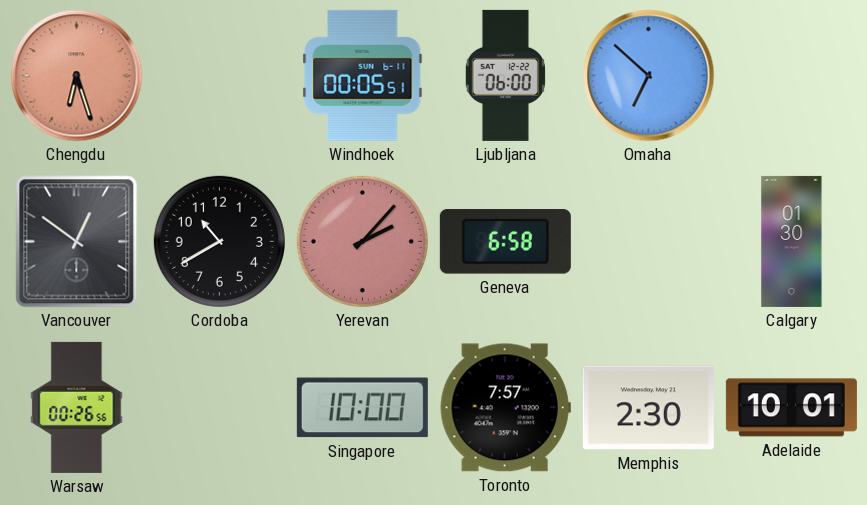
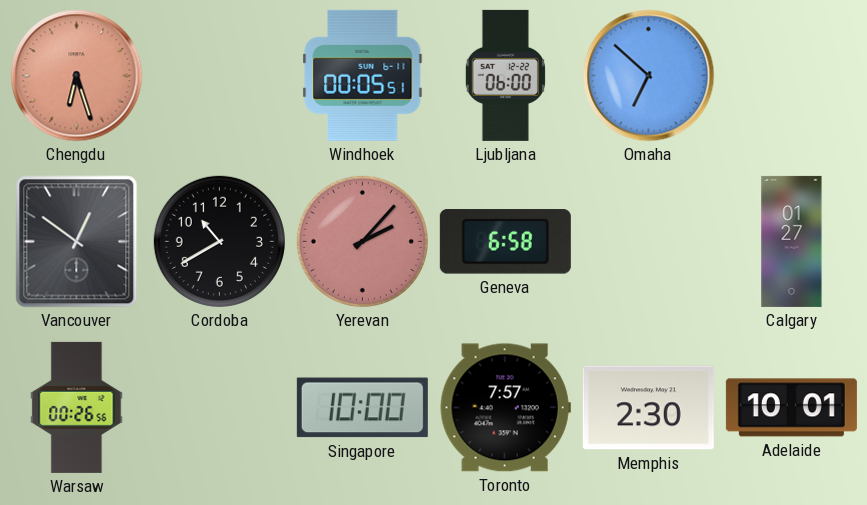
Calgary: 01:30 -> 01:27 (792, 241)
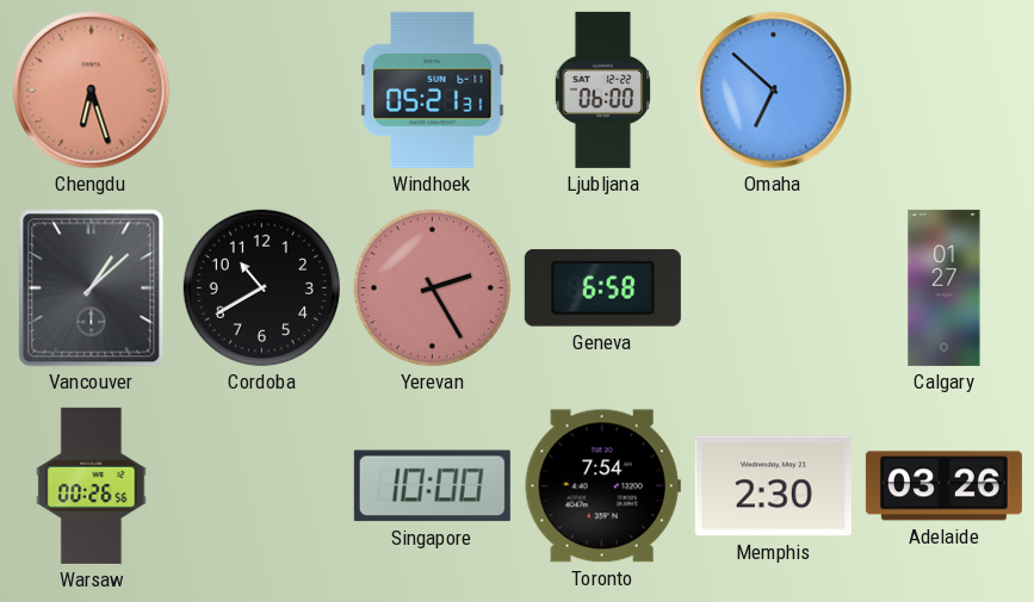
Windhoek: 00:05 -> 05:21 (433, 89)
Vancouver: 12:51 -> 1:08 (92, 288)
Yerevan: 2:07 -> 2:25 (432, 287)
Toronto: 7:57 -> 7:54 (602, 486)
Adelaide: 10:01 -> 03:26 (943, 486)
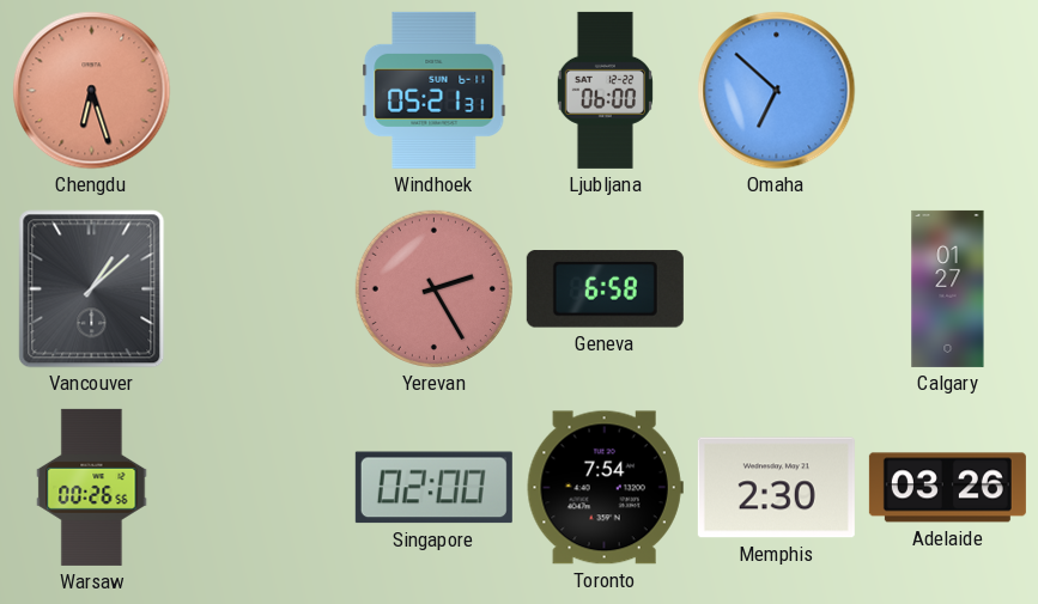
Cordoba: 10:40 -> none (261, 287)
Singapore: 10:00 -> 02:00 (433, 488)
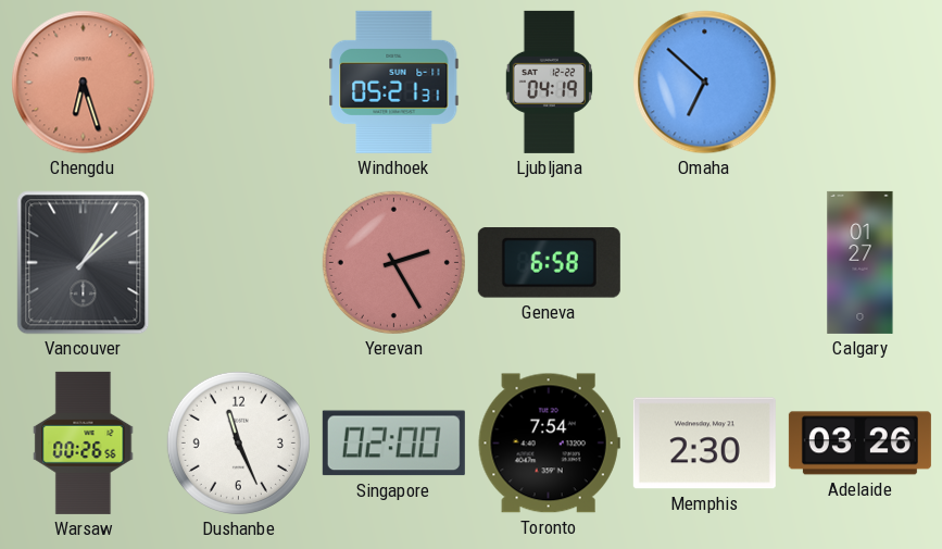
Ljubljana: 06:00 -> 04:19 (549, 82)
Dushanbe: none -> 11:26 (238, 442)
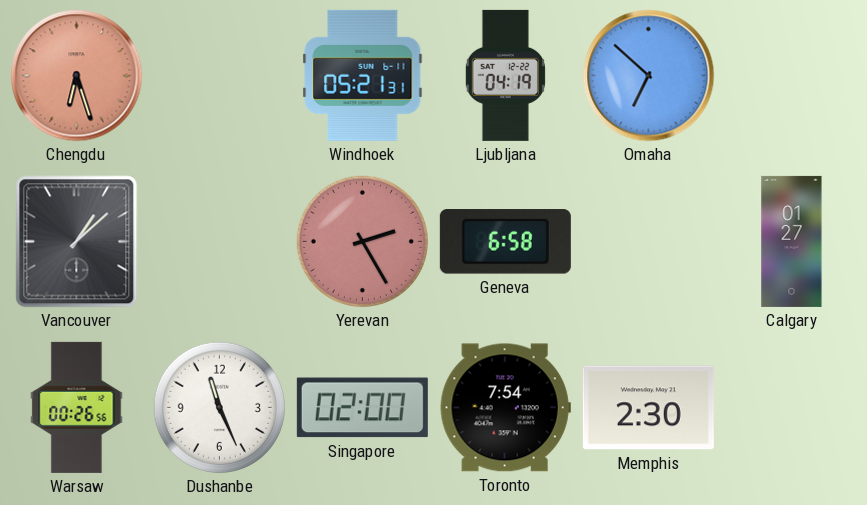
Adelaide: 03:26 -> none (859, 444)
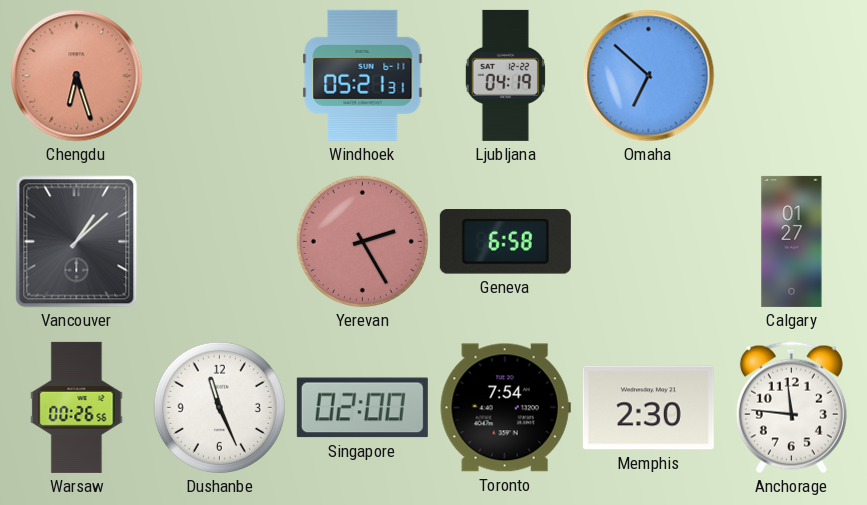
Anchorage: none -> 11:46 (791, 408)
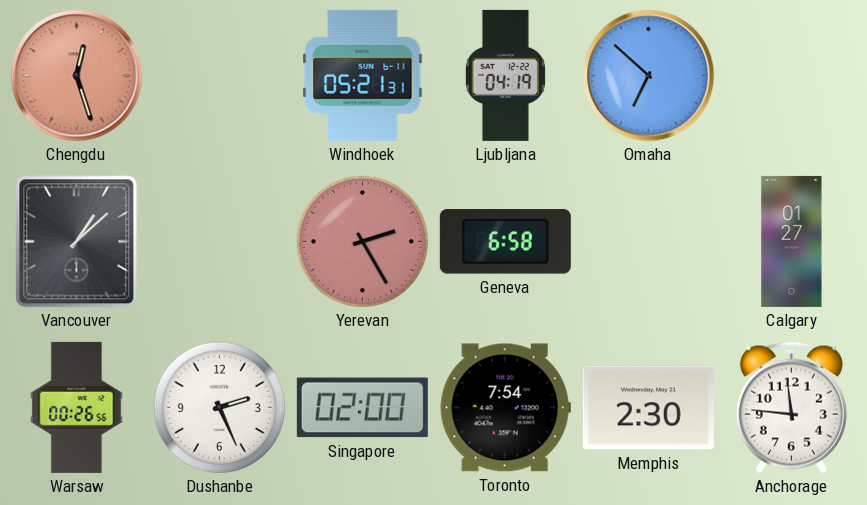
Chengdu: 6:27 -> 12:27 (77, 76)
Dushanbe: 11:26 -> 2:26 (219, 407)
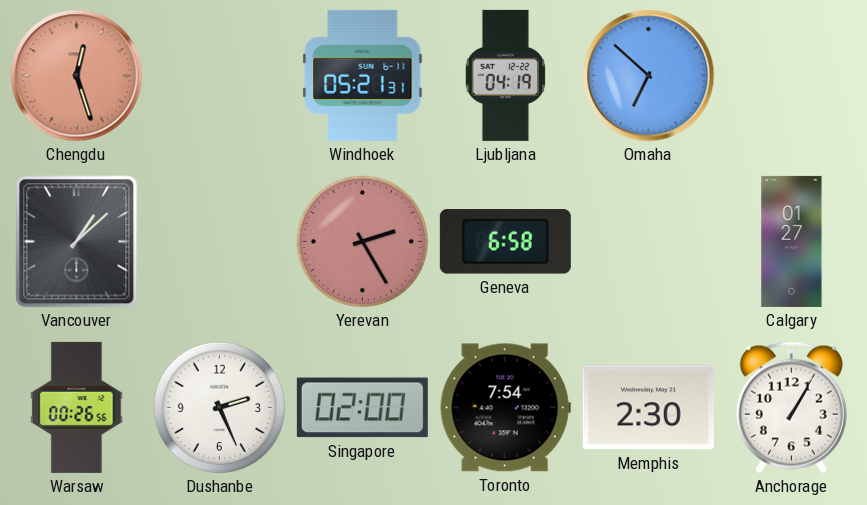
Anchorage: 11:46 -> 1:05 (791, 408)
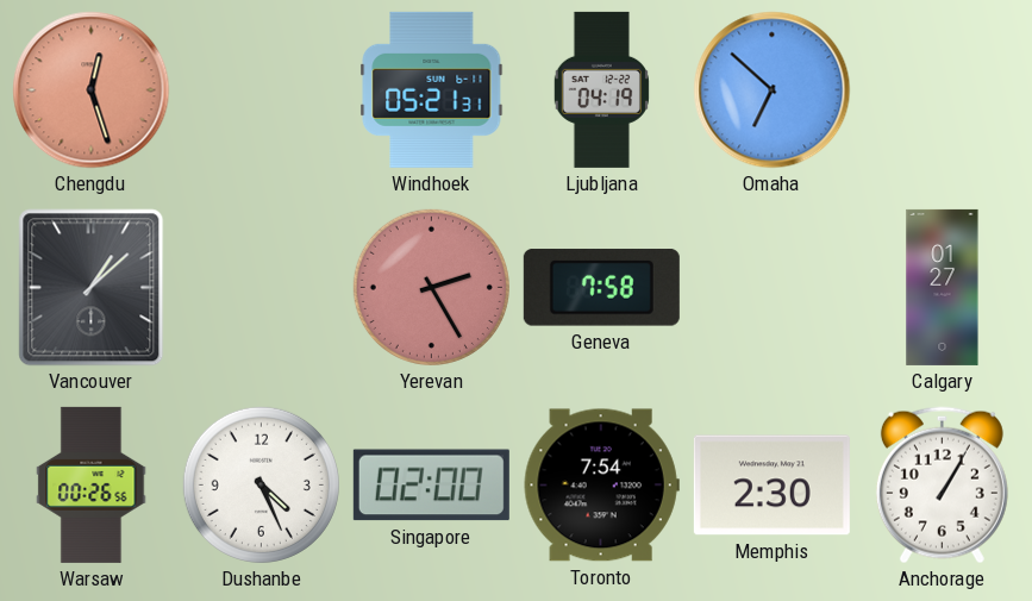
Geneva: 6:58 -> 7:58 (601, 288)
Dushanbe: 2:26 -> 4:26 (261, 484)
